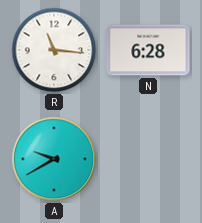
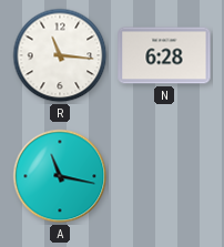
A: 9:40 -> 11:17 (60, 176)
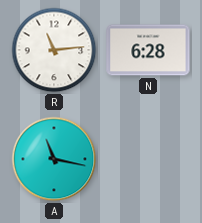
R: 11:16 -> 11:14 (54, 50)
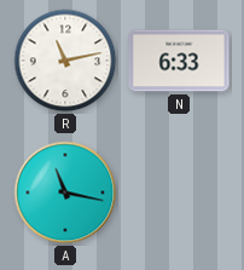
R: 11:14 -> 11:13 (65, 61)
N: 6:28 -> 6:33 (179, 61)
